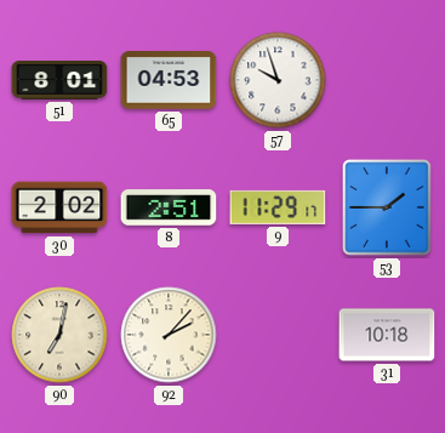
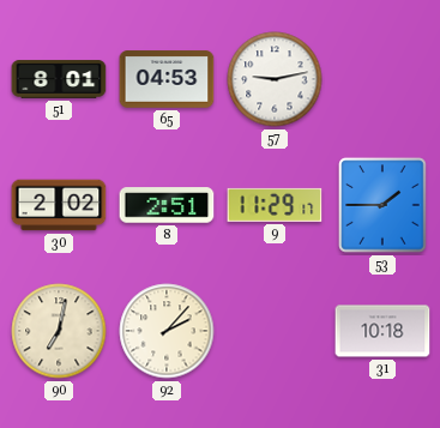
57: 9:57 -> 9:13 (275, 79)
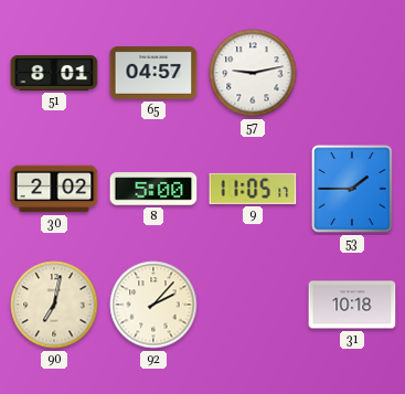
65: 04:53 -> 04:57 (153, 73)
8: 2:51 -> 5:00 (153, 189)
9: 11:29 -> 11:05 (253, 189)
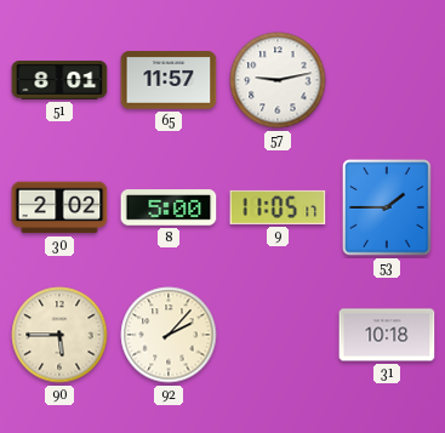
65: 04:57 -> 11:57 (169, 80)
90: 7:02 -> 5:45 (59, 335)
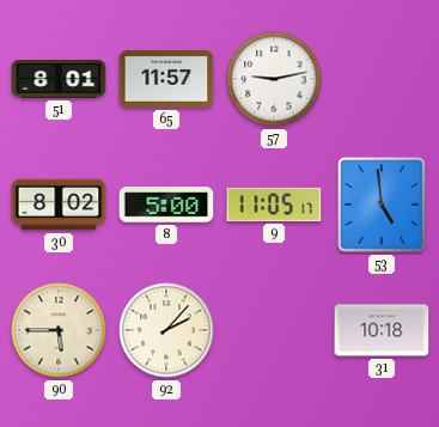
30: 2:02 -> 8:02 (59, 205)
53: 1:45 -> 4:59 (382, 205)
